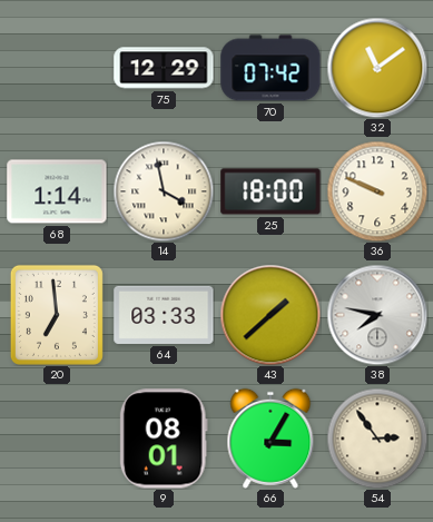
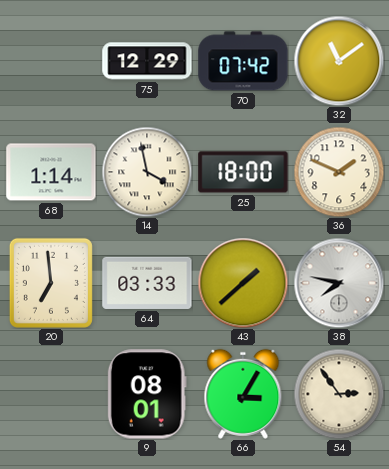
36: 9:49 -> 1:49 (339, 172)
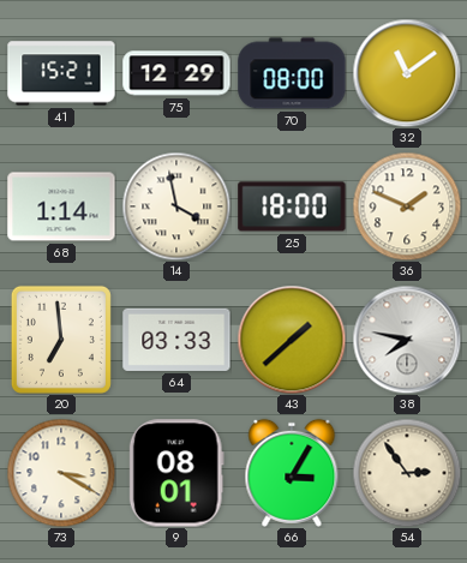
41: none -> 15:21 (61, 73)
70: 07:42 -> 08:00 (292, 73)
73: none -> 3:20 (61, 473)
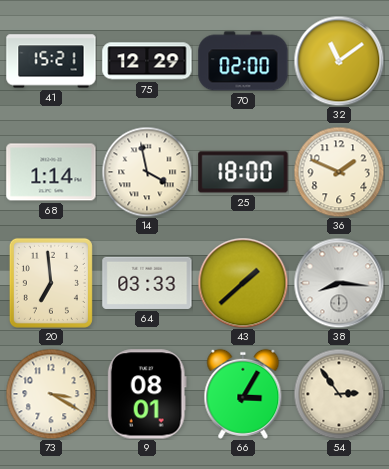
70: 08:00 -> 02:00 (243, 61)
38: 7:47 -> 8:16 (339, 283)
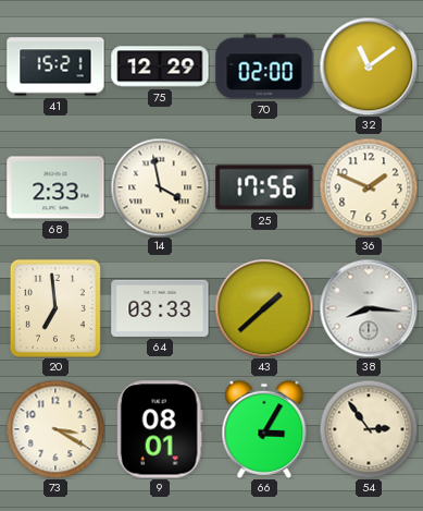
68: 1:14 -> 2:33 (55, 187)
25: 18:00 -> 17:56 (264, 187)
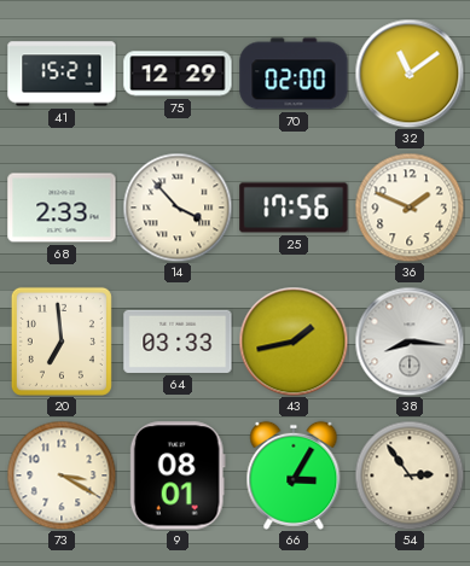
14: 3:58 -> 3:53 (178, 208)
43: 1:38 -> 1:43 (294, 342)
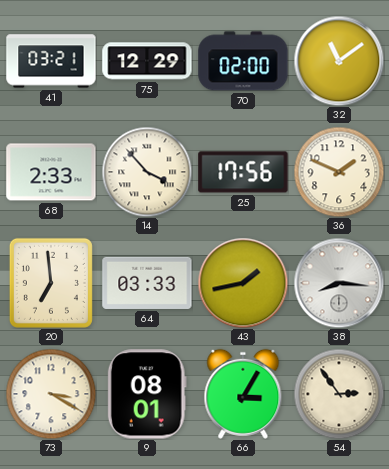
41: 15:21 -> 03:21 (51, 61)
